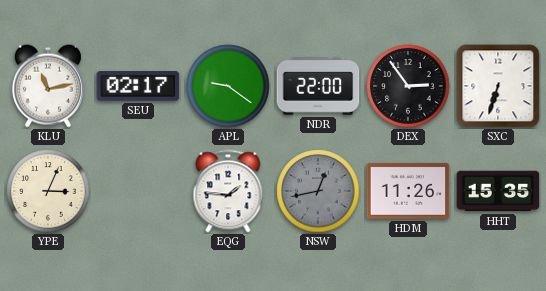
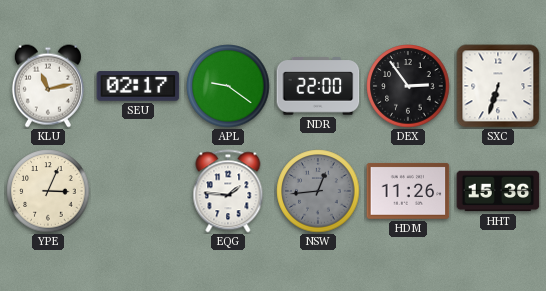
NSW: 12:43 -> 12:44 (318, 191)
HHT: 15:35 -> 15:36 (498, 191)
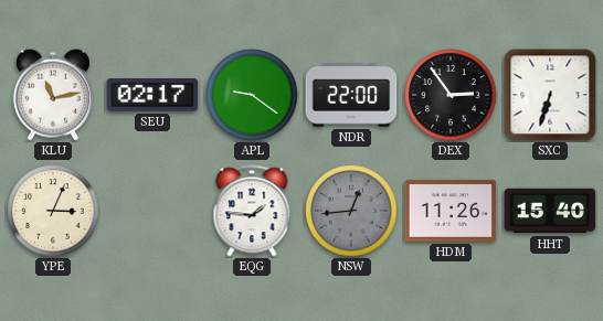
HHT: 15:36 -> 15:40 (550, 211)
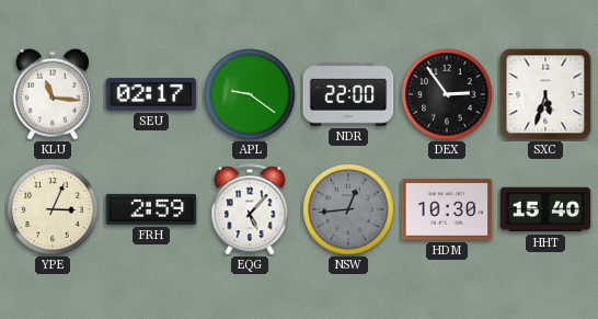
KLU: 11:13 -> 11:16 (53, 94)
SXC: 6:33 -> 5:33 (545, 94)
FRH: none -> 2:59 (151, 209)
EQG: 1:46 -> 5:07 (250, 209)
HDM: 11:26 -> 10:30 (447, 209)
